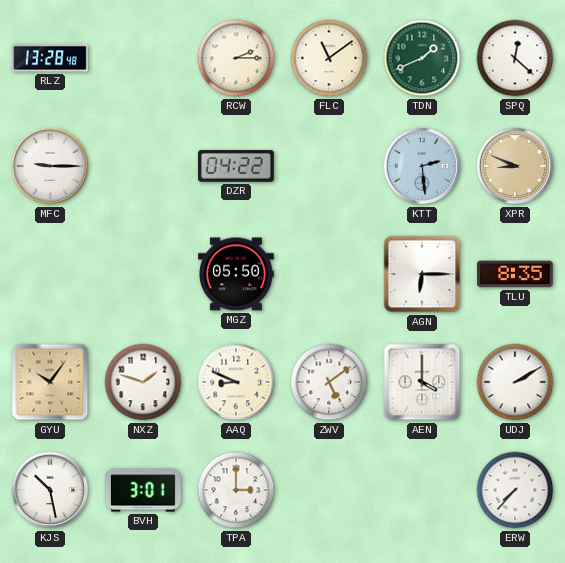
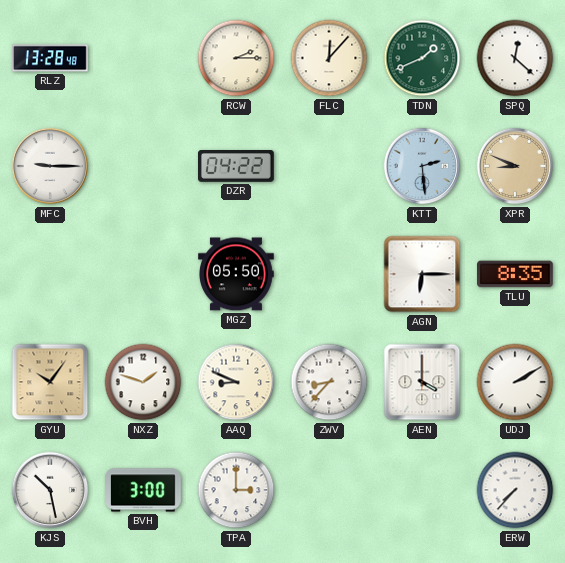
FLC: 11:09 -> 12:07 (329, 58)
ZWV: 5:09 -> 8:37 (329, 382)
BVH: 3:01 -> 3:00 (144, 490)
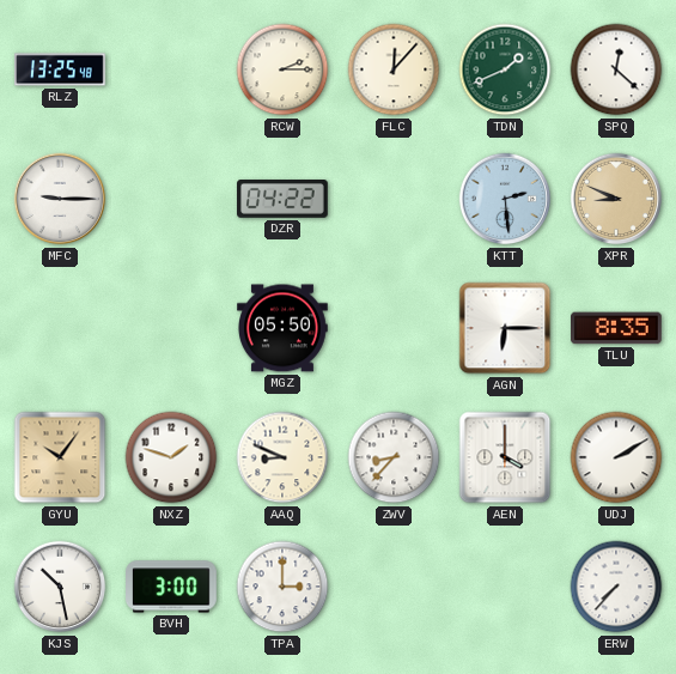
RLZ: 13:28 -> 13:25 (61, 69)
